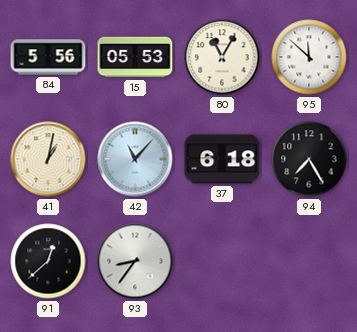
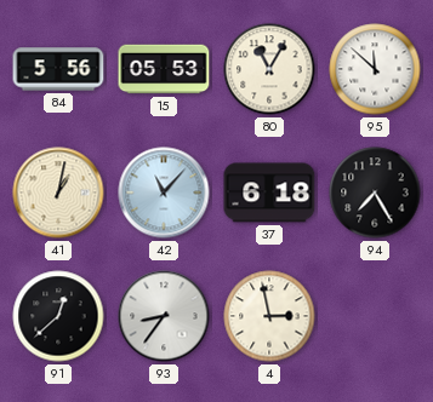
4: none -> 2:58 (269, 316)
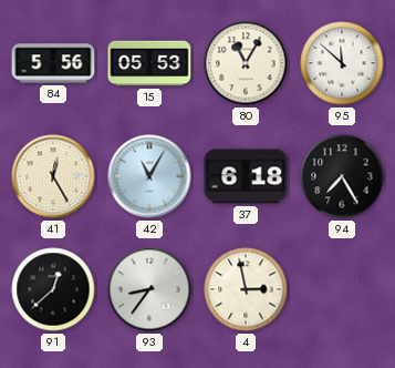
41: 1:02 -> 12:25 (53, 176)
42: 11:07 -> 11:05 (149, 176)
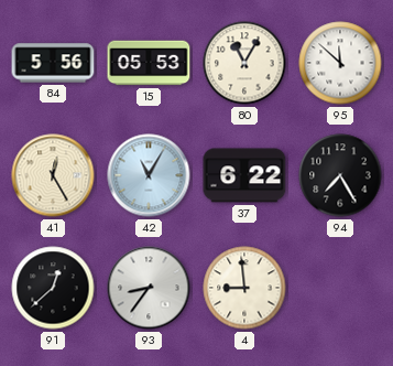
37: 6:18 -> 6:22 (244, 175)
4: 2:58 -> 8:59 (244, 288)
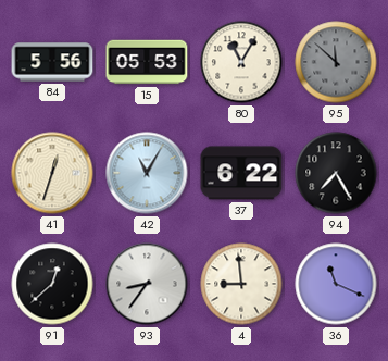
95 dial: white -> grey (336, 62)
41: 12:25 -> 12:33 (52, 173)
36: none -> 11:19 (336, 284)
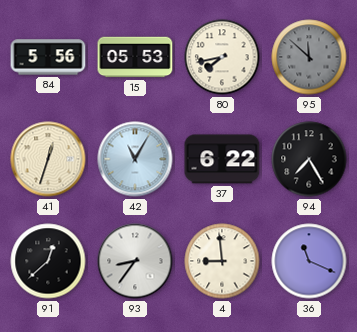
80: 11:05 -> 7:43 (222, 57)
